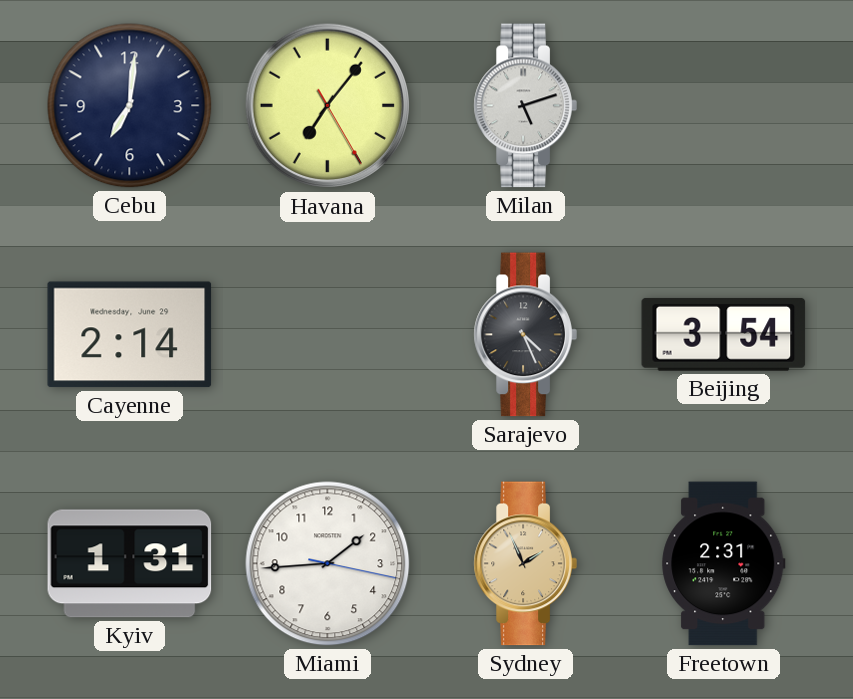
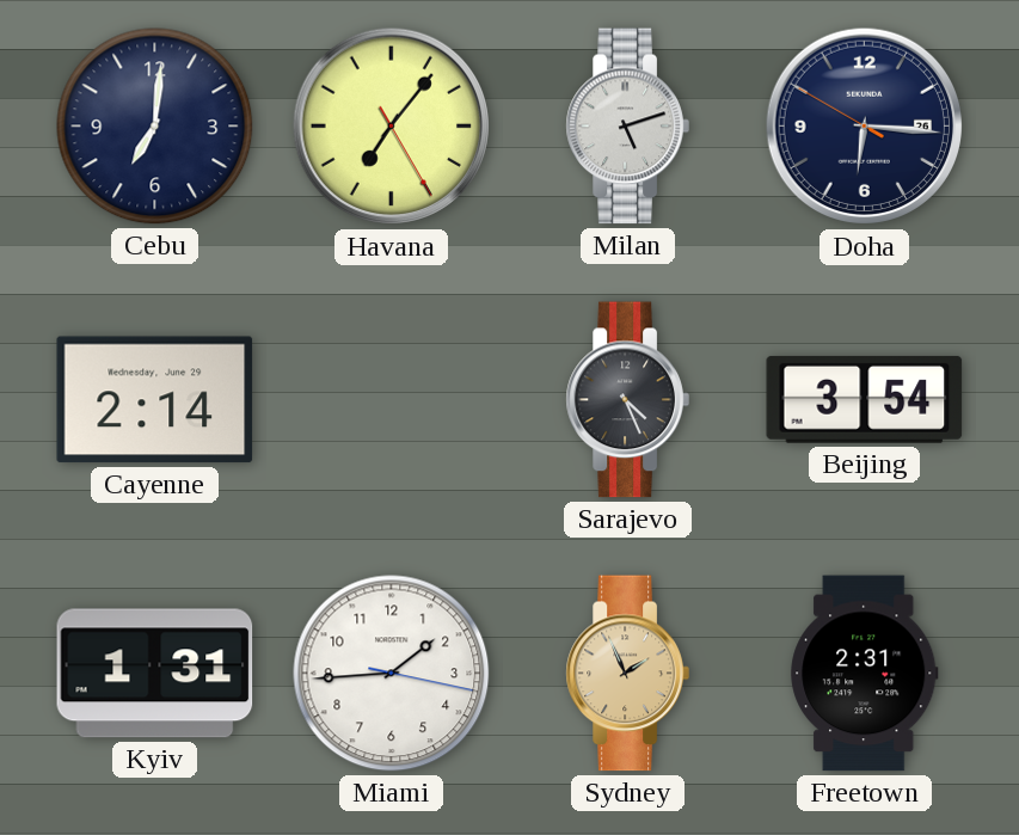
Doha: none -> 6:15 (865, 127)
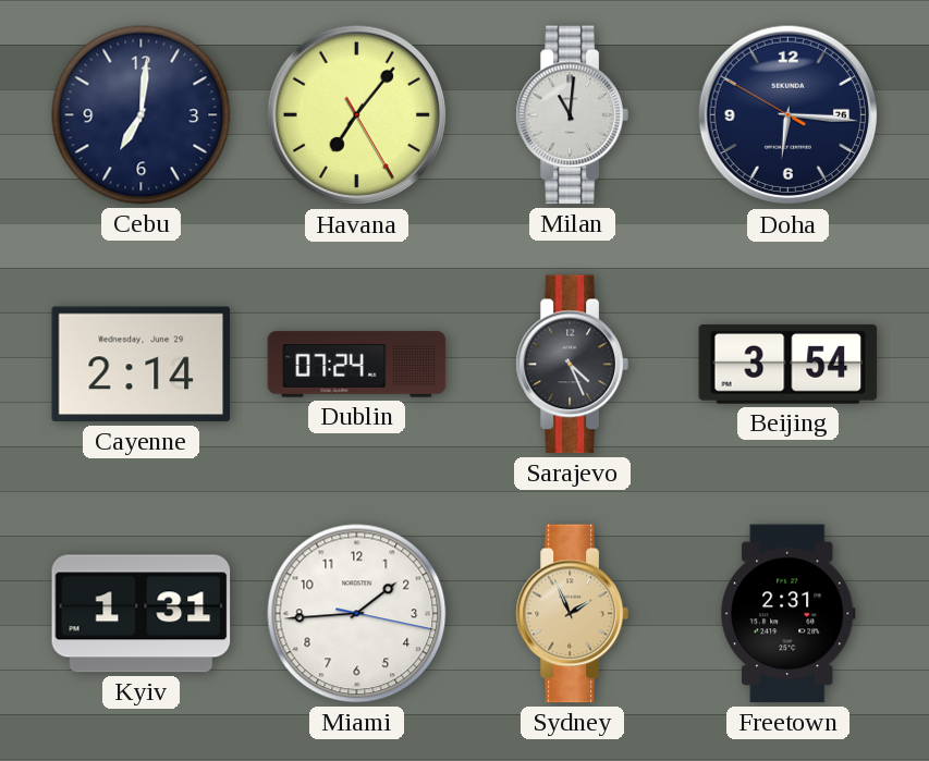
Milan: 5:12 -> 11:01 (572, 115)
Dublin: none -> 07:24 (357, 365)
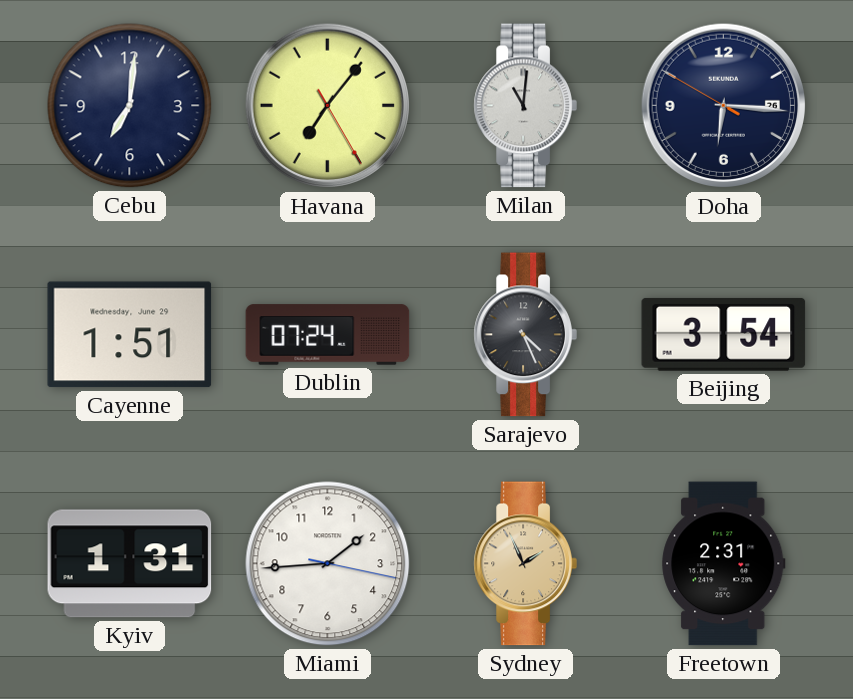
Cayenne: 2:14 -> 1:51 (130, 335)
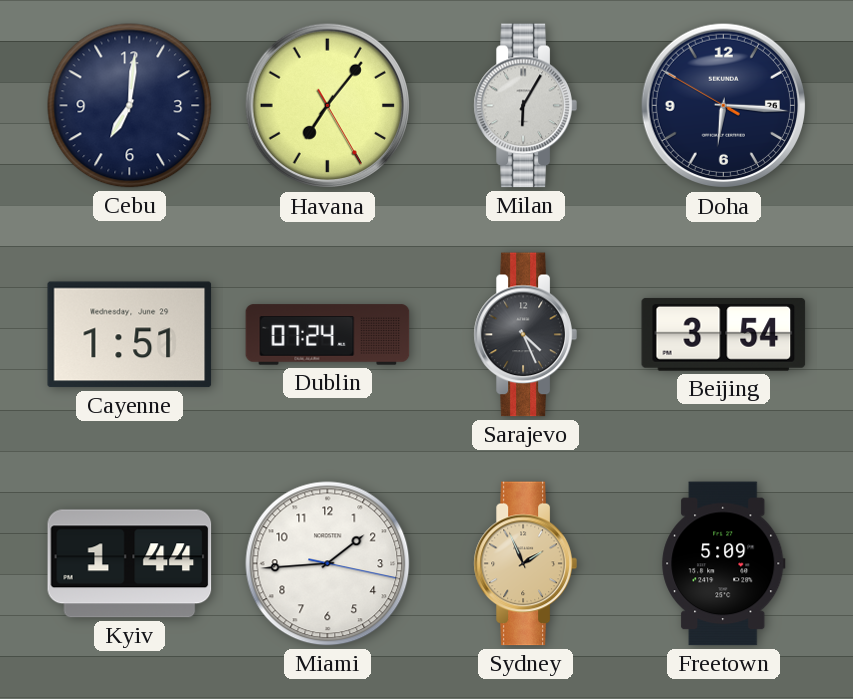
Milan: 11:01 -> 6:05 (525, 106)
Kyiv: 1:31 -> 1:44 (130, 564)
Freetown: 2:31 -> 5:09 (724, 564)
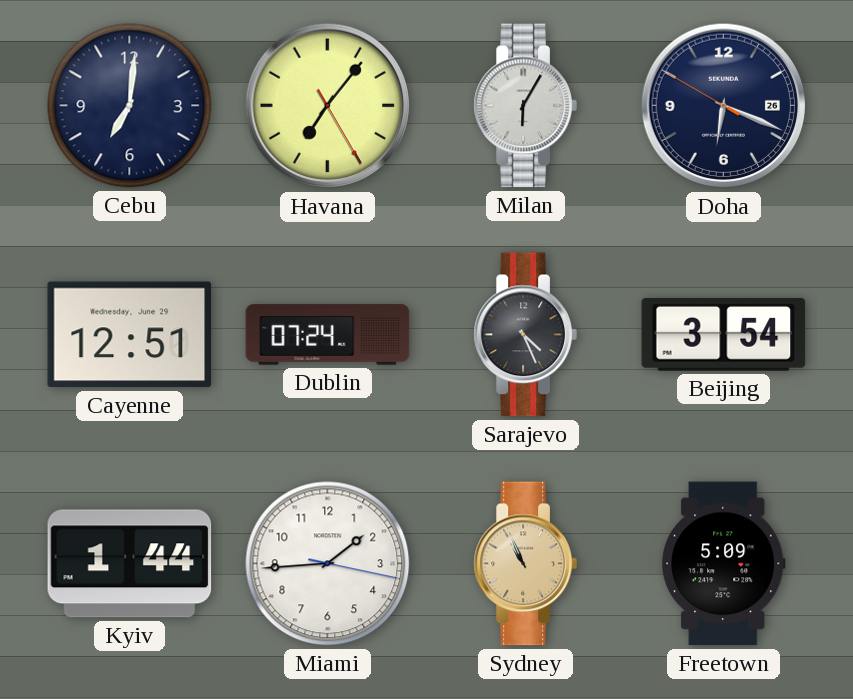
Doha: 6:15 -> 6:18 (724, 106)
Cayenne: 1:51 -> 12:51 (130, 335)
Sydney: 1:56 -> 10:56 (525, 564)
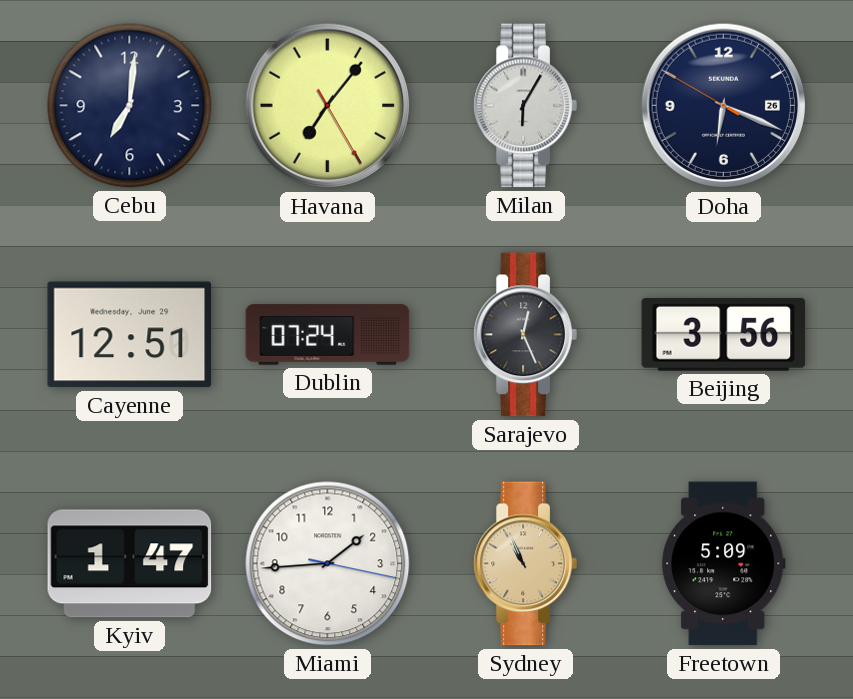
Sarajevo: 4:26 -> 12:26 (525, 335)
Beijing: 3:54 -> 3:56 (724, 334)
Kyiv: 1:44 -> 1:47 (130, 564)
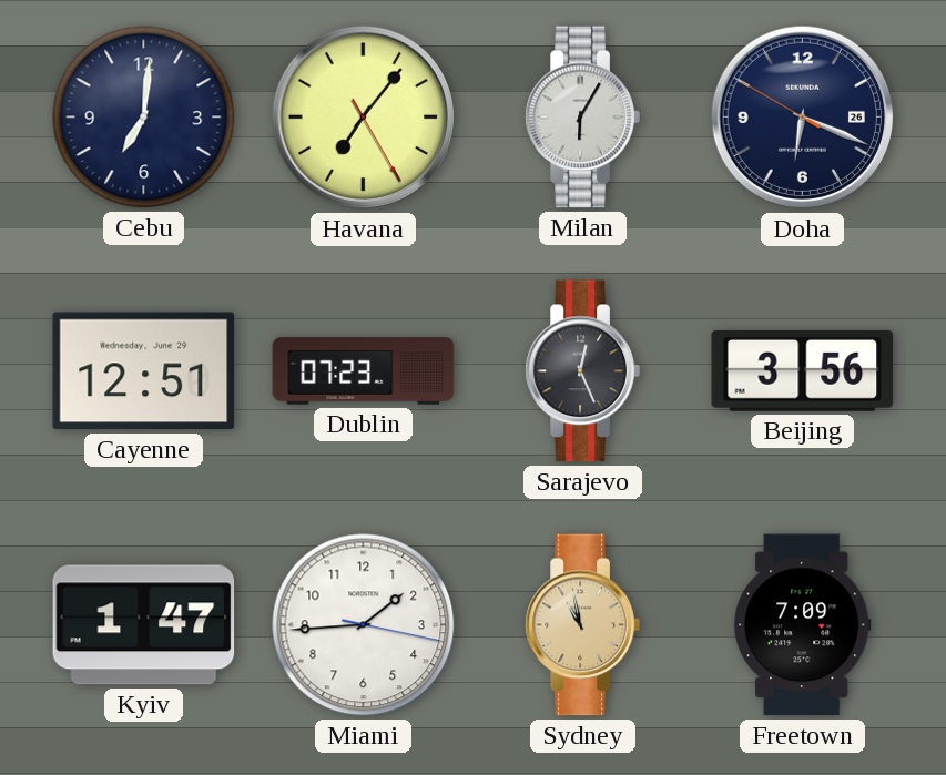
Dublin: 07:24 -> 07:23 (364, 371)
Sydney: 10:56 -> 10:58 (582, 625)
Freetown: 5:09 -> 7:09 (803, 625)
